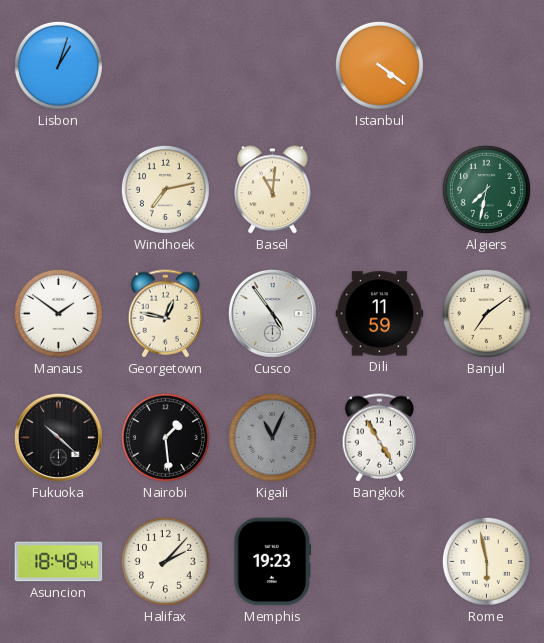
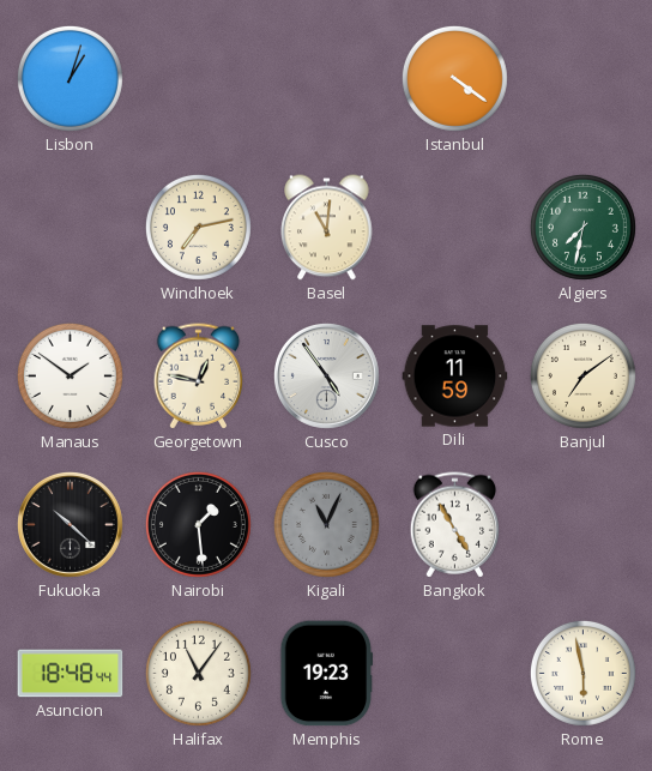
Halifax: 2:07 -> 11:06 (198, 673)
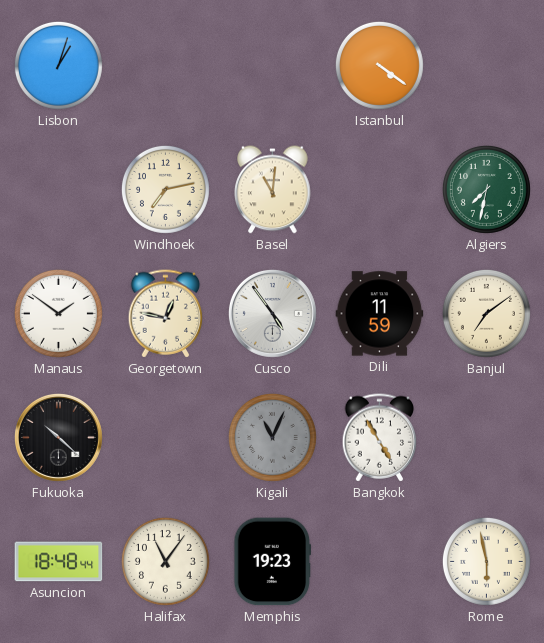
Nairobi: 1:29 -> none (198, 524)
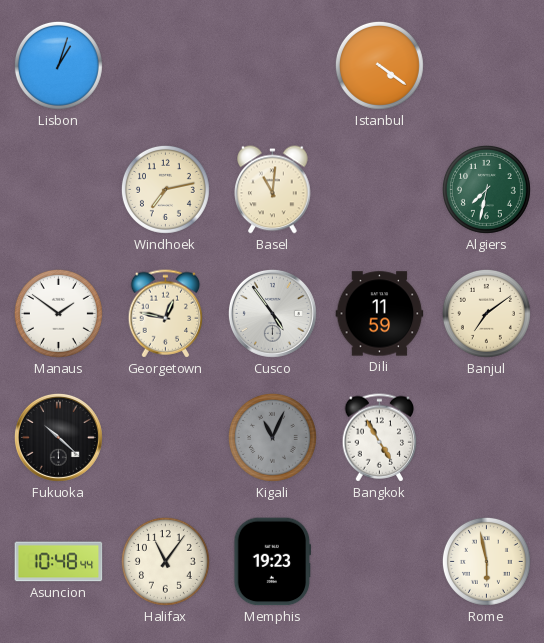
Asuncion: 18:48 -> 10:48 (59, 562)
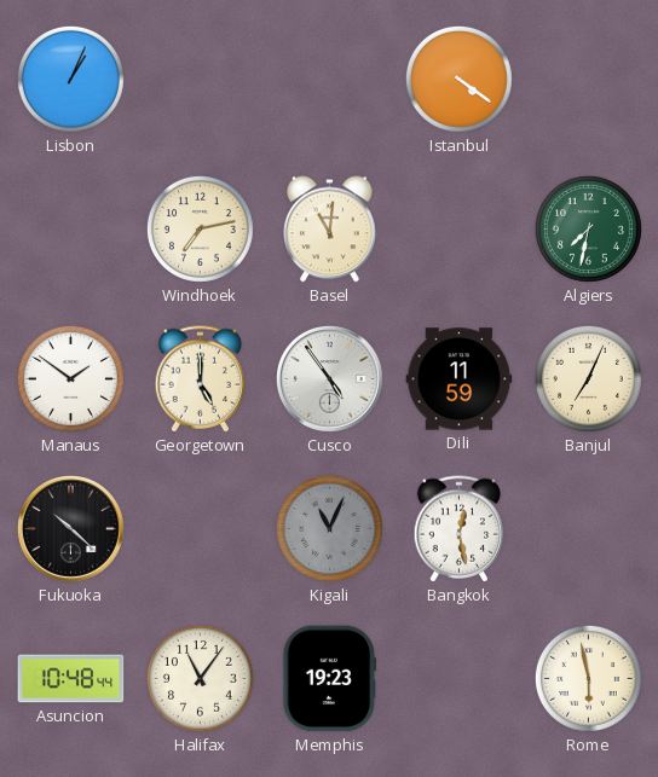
Lisbon: 1:03 -> 1:04 (70, 79)
Georgetown: 12:47 -> 5:00 (201, 379)
Banjul: 7:09 -> 7:04 (588, 378)
Bangkok: 4:55 -> 12:28 (460, 529)
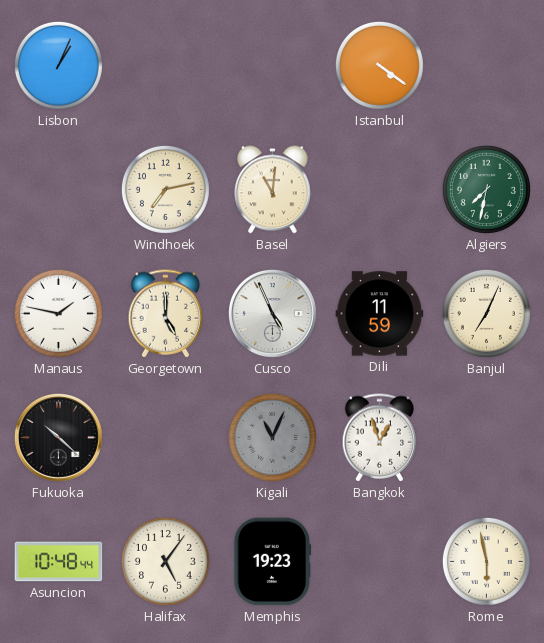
Manaus: 1:51 -> 1:47 (58, 313)
Cusco: 4:54 -> 4:56 (272, 313)
Bangkok: 12:28 -> 12:57 (380, 438)
Halifax: 11:06 -> 5:06 (165, 561)
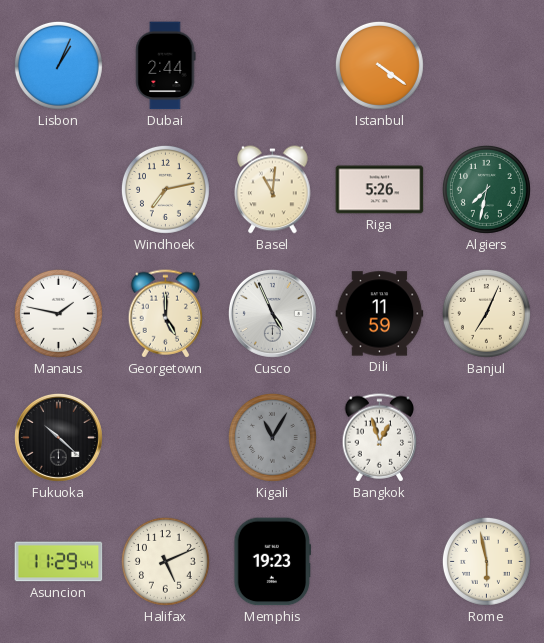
Dubai: none -> 2:44 (166, 66)
Riga: none -> 5:26 (380, 190)
Kigali: 11:04 -> 11:05 (272, 437)
Asuncion: 10:48 -> 11:29 (59, 562)
Halifax: 5:06 -> 5:11 (165, 561)
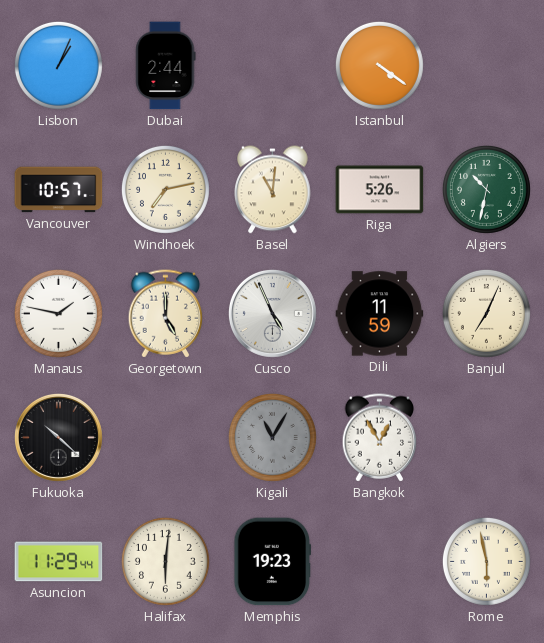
Vancouver: none -> 10:57 (59, 190)
Algiers: 7:32 -> 10:32 (486, 189)
Bangkok: 12:57 -> 12:55 (380, 438)
Halifax: 5:11 -> 6:01 (165, 561)
